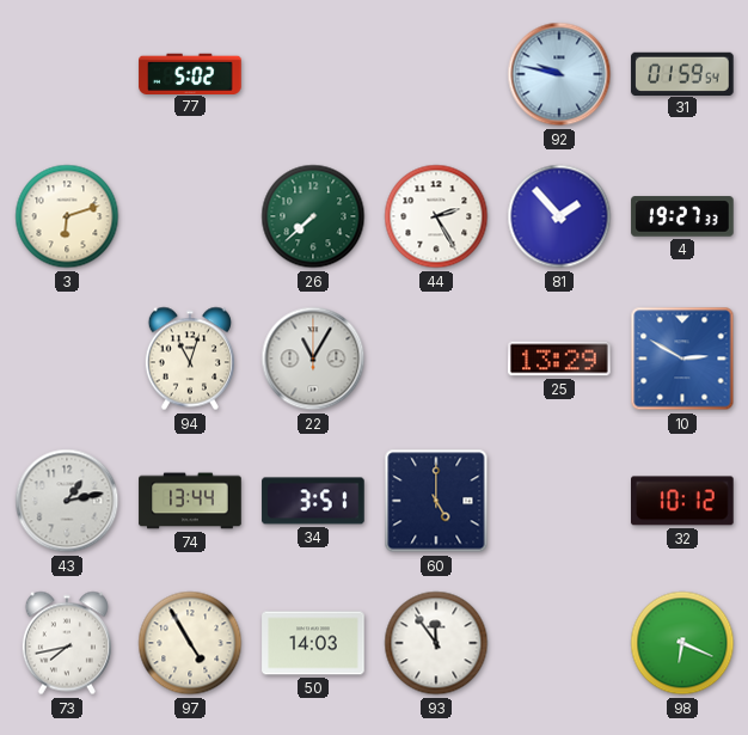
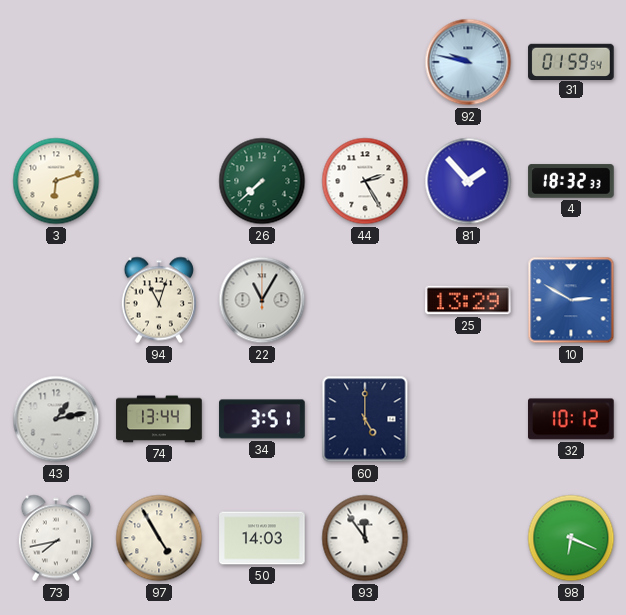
77: 5:02 -> none (190, 73)
4: 19:27 -> 18:32 (571, 181)
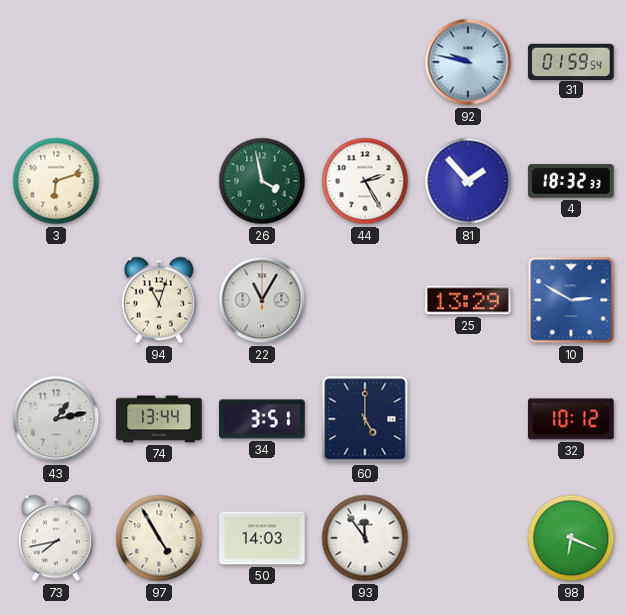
26: 7:38 -> 3:58 (262, 181)
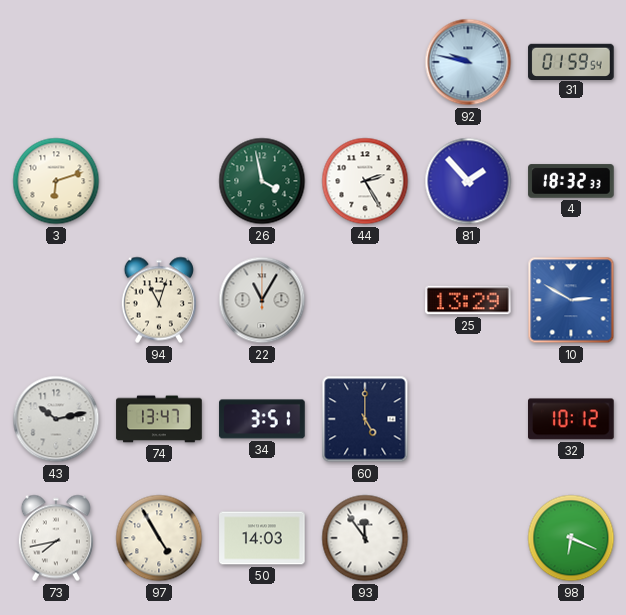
43: 1:13 -> 10:13 (56, 419)
74: 13:44 -> 13:47 (159, 419)
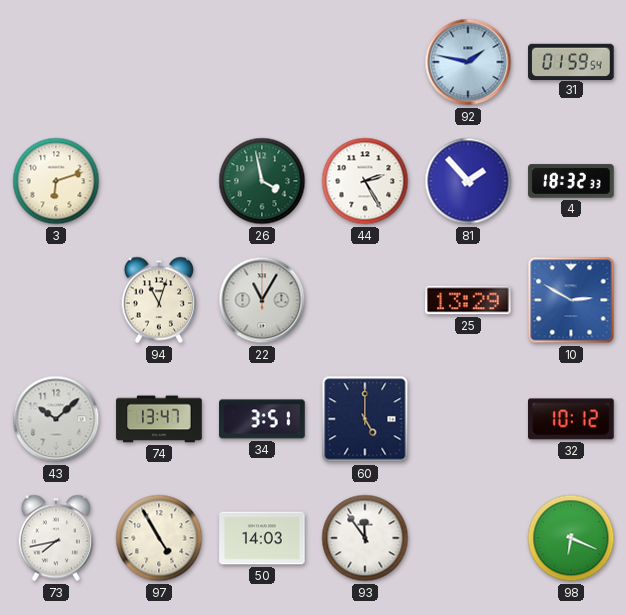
92: 9:47 -> 1:47 (468, 62)
43: 10:13 -> 10:08 (56, 419)
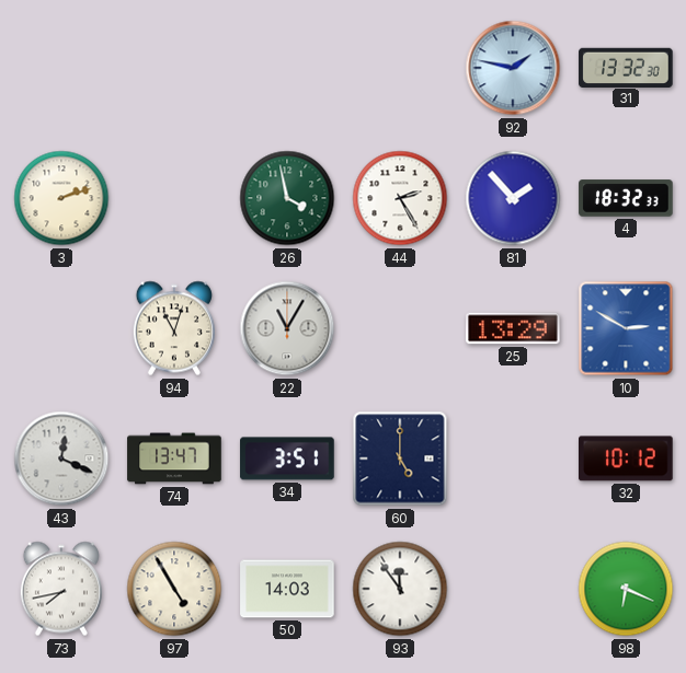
31: 01:59 -> 13:32 (626, 67)
3: 6:12 -> 2:12 (61, 198)
43: 10:08 -> 12:19 (61, 459)
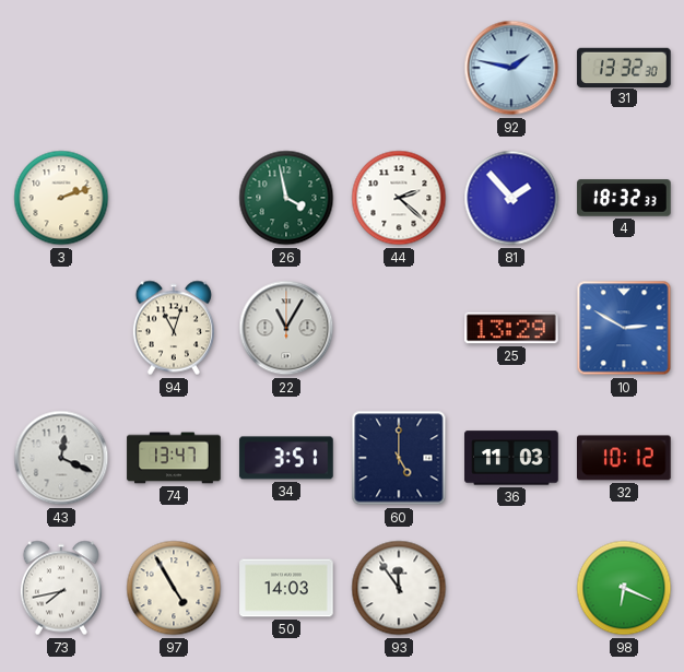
44: 2:25 -> 2:22 (399, 198)
36: none -> 11:03 (511, 458)
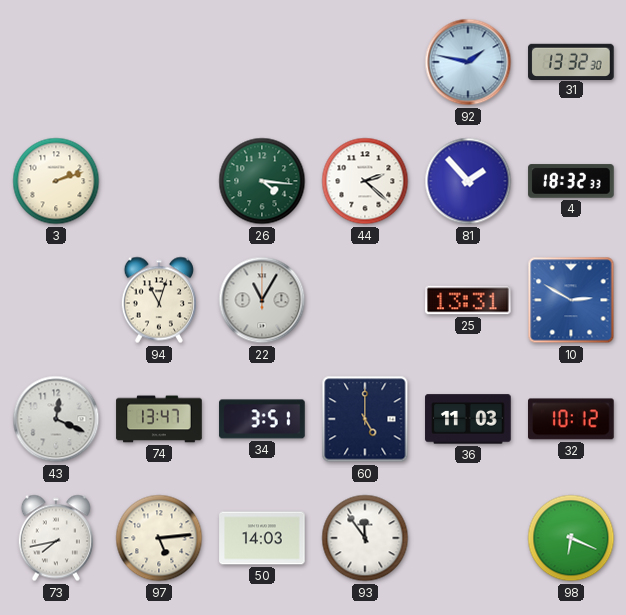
26: 3:58 -> 4:16 (262, 181)
25: 13:29 -> 13:31 (468, 300)
97: 4:55 -> 5:14 (159, 538)
